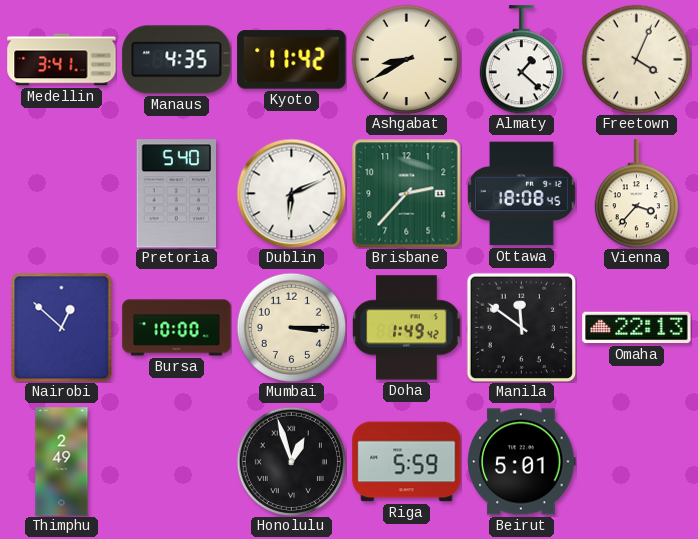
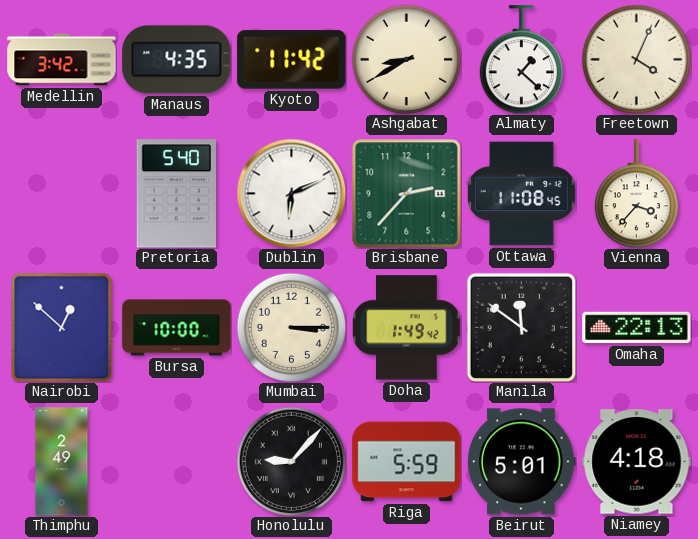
Medellin: 3:41 -> 3:42 (62, 60)
Ottawa: 18:08 -> 11:08 (522, 194)
Honolulu: 12:57 -> 9:07 (291, 461)
Niamey: none -> 4:18 (637, 462)
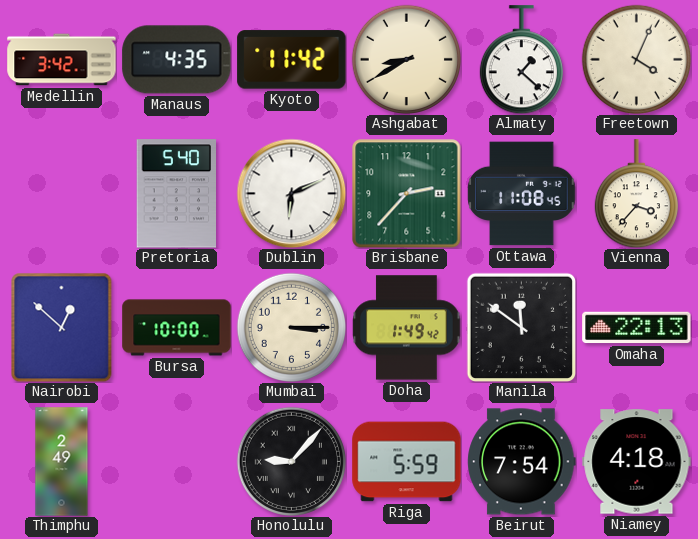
Beirut: 5:01 -> 7:54 (522, 462)
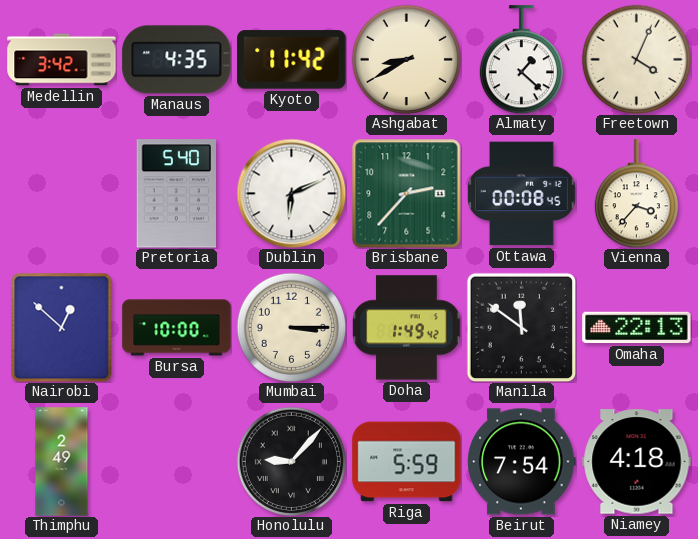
Ottawa: 11:08 -> 00:08 (522, 194)
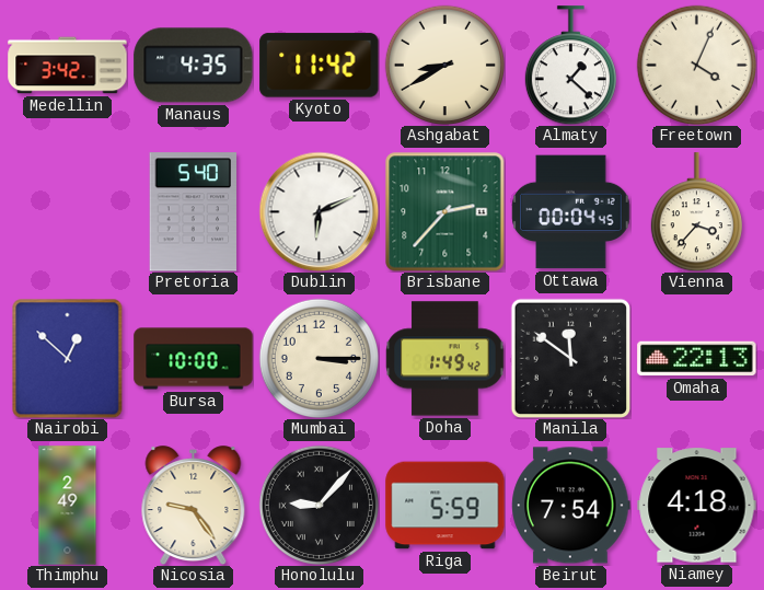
Ottawa: 00:08 -> 00:04 (571, 212)
Nicosia: none -> 9:24 (194, 506)
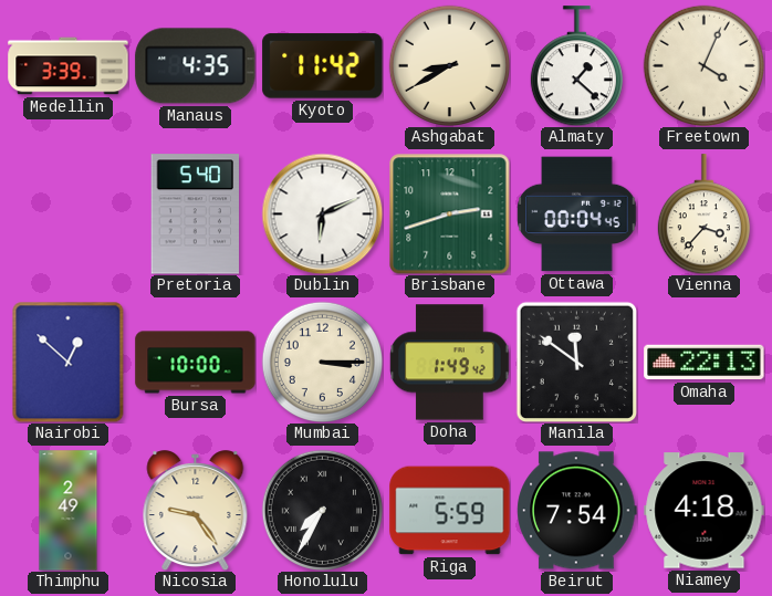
Medellin: 3:42 -> 3:39 (69, 66)
Brisbane: 2:37 -> 2:42 (449, 213)
Honolulu: 9:07 -> 7:35 (322, 510)
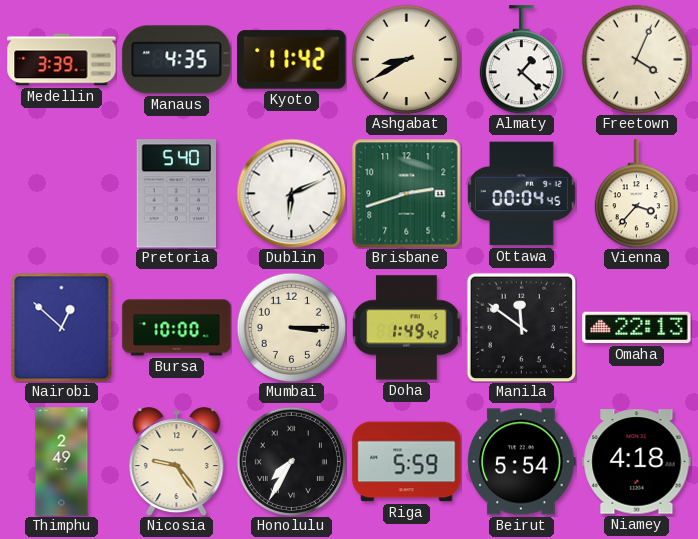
Beirut: 7:54 -> 5:54 (522, 462)
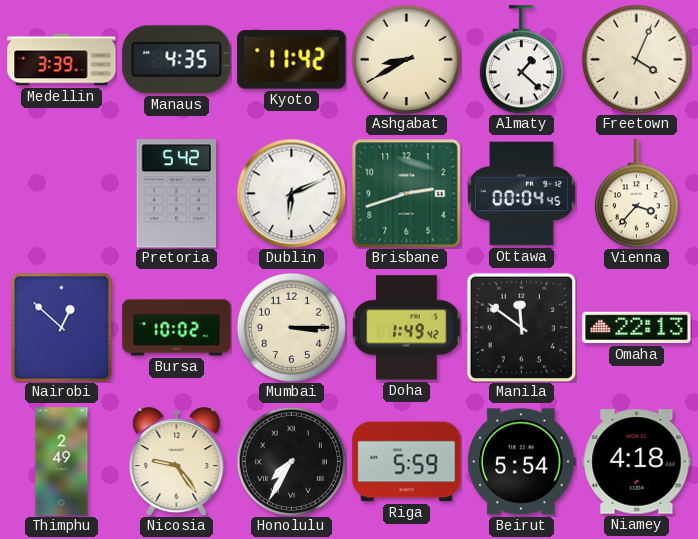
Pretoria: 5:40 -> 5:42 (177, 194)
Bursa: 10:00 -> 10:02 (177, 328)
